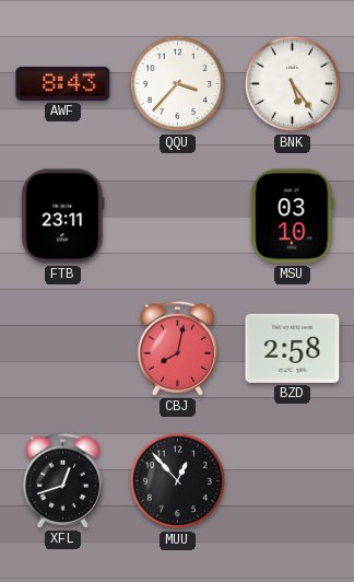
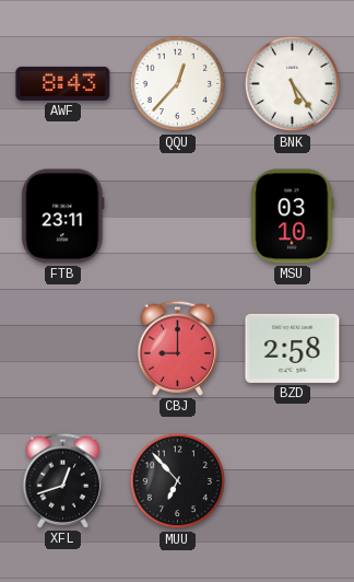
QQU: 3:37 -> 12:37 (178, 84)
CBJ: 8:02 -> 9:00 (178, 348)
MUU: 12:53 -> 6:53 (178, 481)
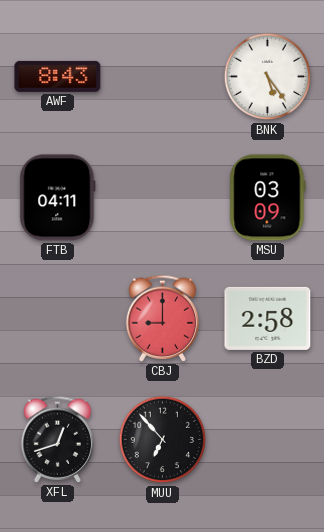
QQU: 12:37 -> none (178, 84)
FTB: 23:11 -> 04:11 (58, 198)
MSU: 03:10 -> 03:09 (268, 198)
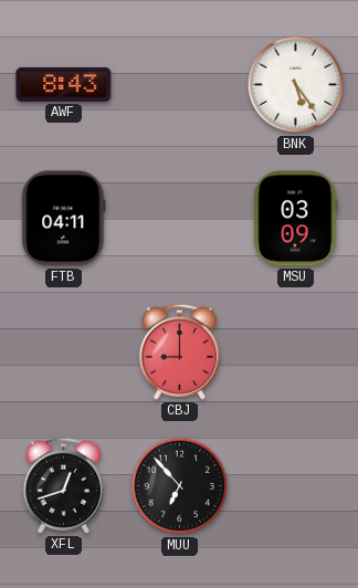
BZD: 2:58 -> none (268, 318)
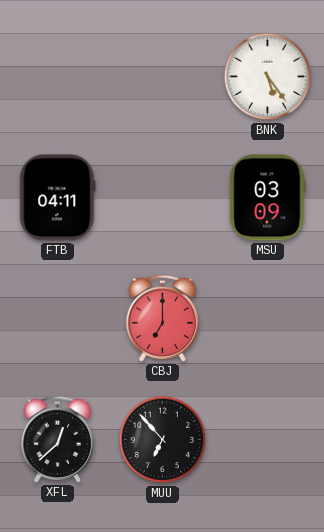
AWF: 8:43 -> none (64, 84)
CBJ: 9:00 -> 7:00 (163, 318)
XFL: 12:42 -> 12:38 (58, 439)
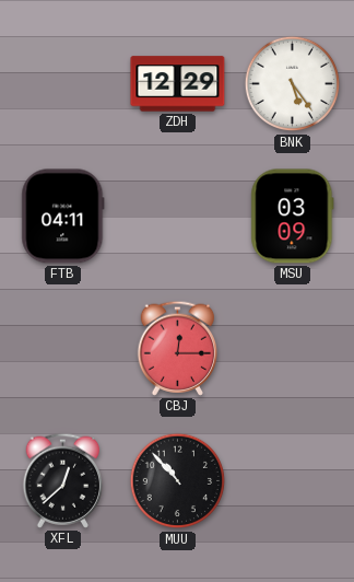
ZDH: none -> 12:29 (178, 84)
CBJ: 7:00 -> 12:15 (178, 348)
MUU: 6:53 -> 10:53 (178, 481)
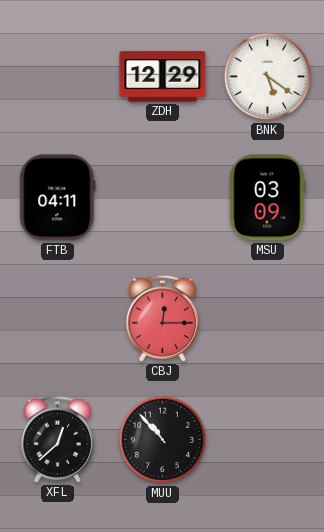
BNK: 5:24 -> 5:21 (268, 77)
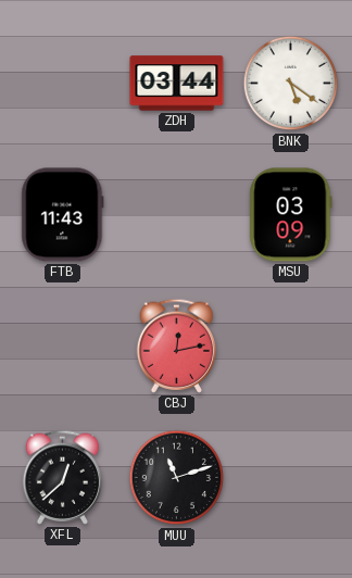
ZDH: 12:29 -> 03:44 (177, 84)
FTB: 04:11 -> 11:43 (63, 215)
CBJ: 12:15 -> 12:13 (177, 345)
MUU: 10:53 -> 11:12 (177, 478)
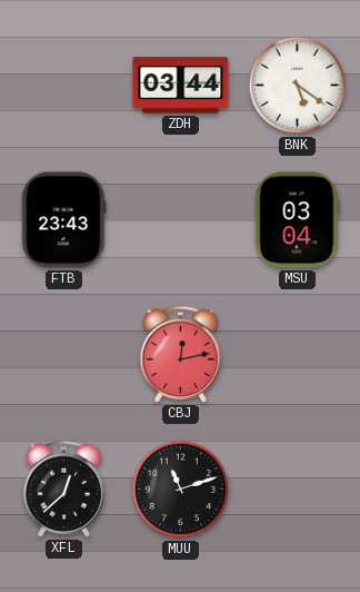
FTB: 11:43 -> 23:43 (64, 220)
MSU: 03:09 -> 03:04 (298, 220)
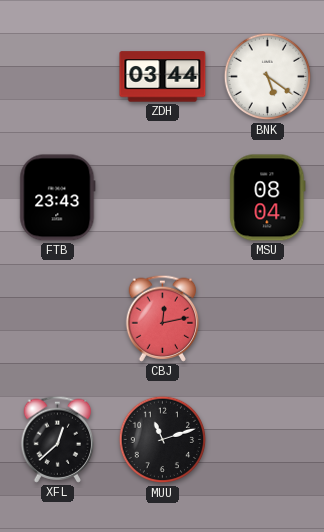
MSU: 03:04 -> 08:04 (268, 198)
